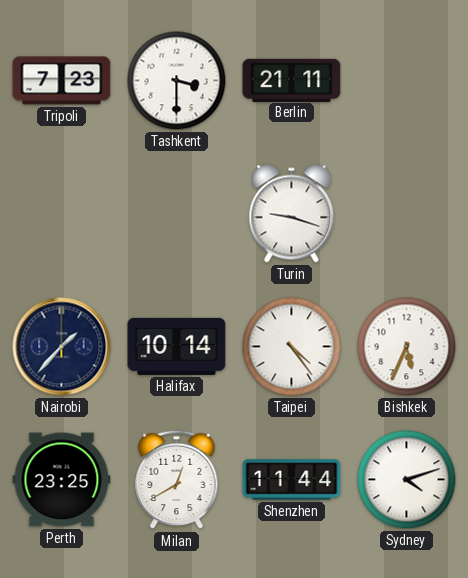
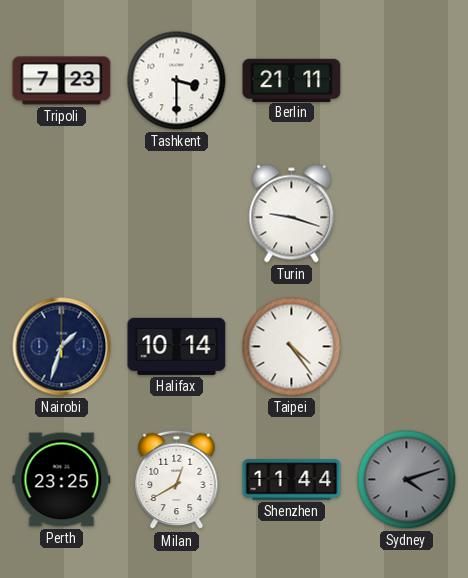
Nairobi: 1:37 -> 1:33 (62, 347)
Bishkek: 5:34 -> none (407, 347)
Sydney dial: white -> grey (407, 480)
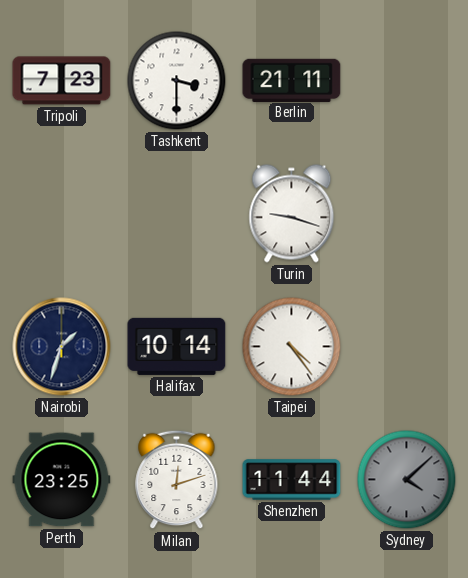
Milan: 12:40 -> 12:12 (177, 480)
Sydney: 4:12 -> 4:08 (407, 480)
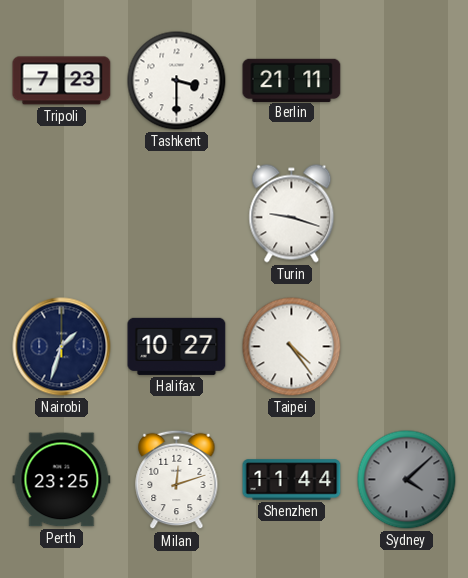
Halifax: 10:14 -> 10:27 (177, 346)
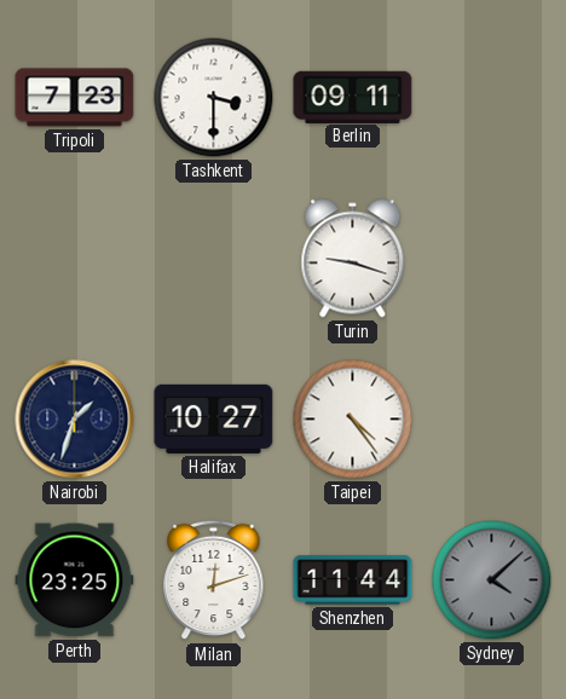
Berlin: 21:11 -> 09:11 (353, 97)
